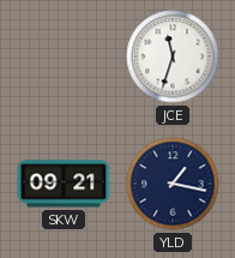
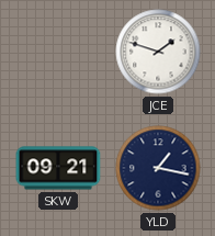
JCE: 11:33 -> 1:48 (158, 52)
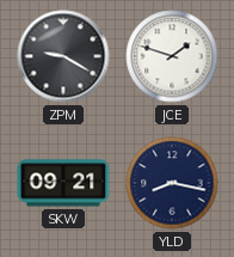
ZPM: none -> 9:20 (63, 56)
YLD: 1:17 -> 8:17 (172, 183)
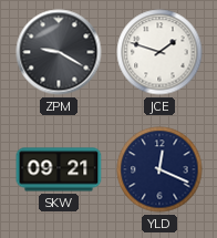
YLD: 8:17 -> 12:19 (159, 169)
